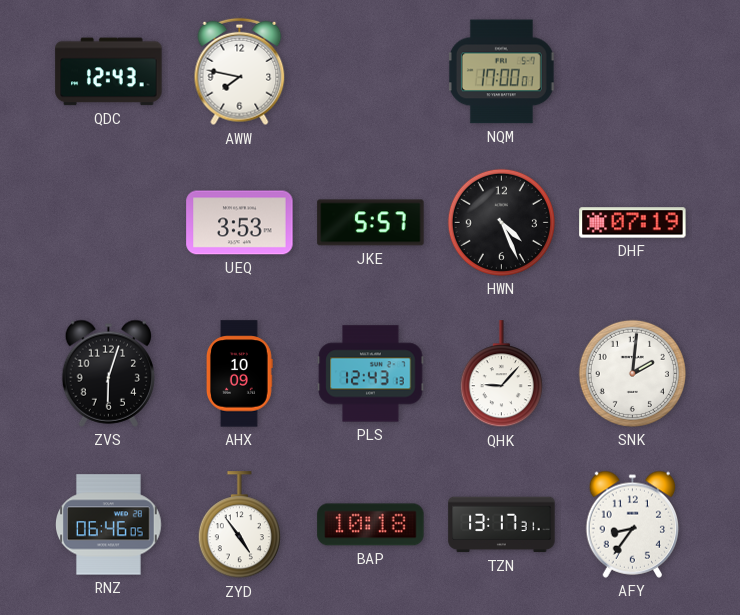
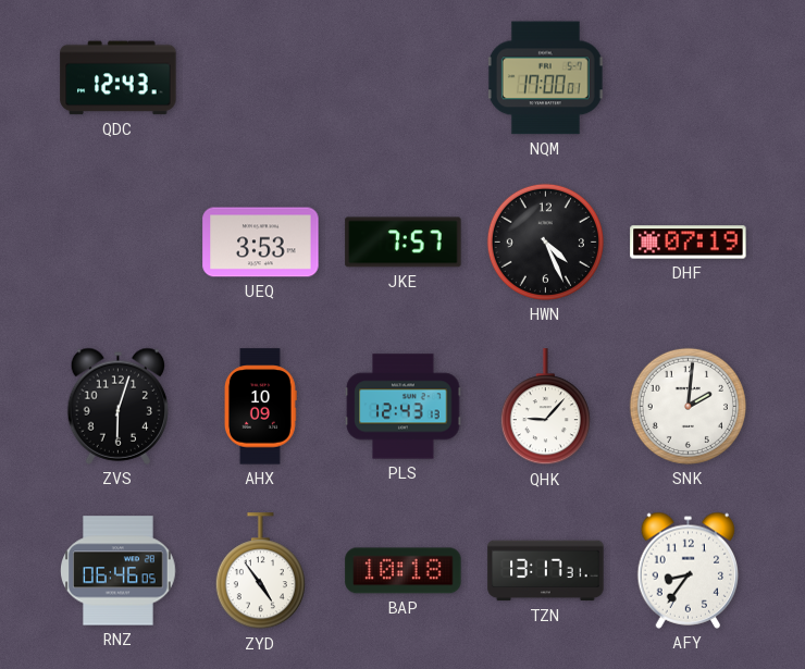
AWW: 7:47 -> none (240, 72)
JKE: 5:57 -> 7:57 (404, 243)
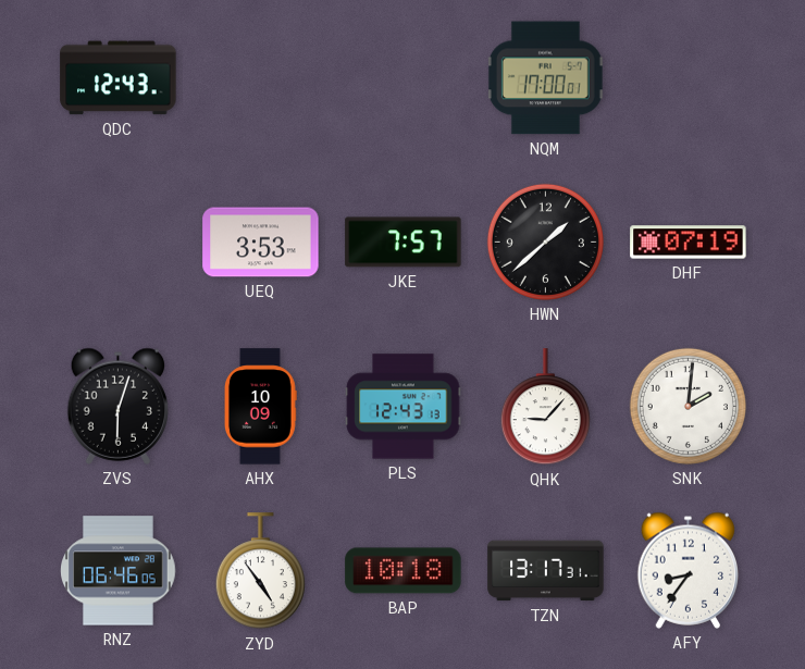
HWN: 4:26 -> 1:38 (545, 241)
